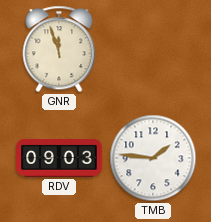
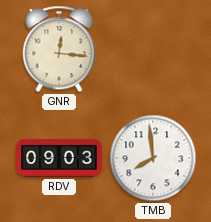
GNR: 11:57 -> 12:16 (59, 49)
TMB: 1:46 -> 7:59 (153, 158)
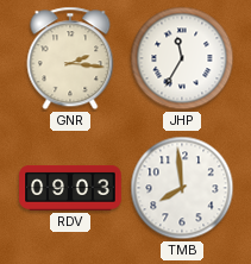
GNR: 12:16 -> 2:16 (70, 58)
JHP: none -> 11:35 (182, 58)
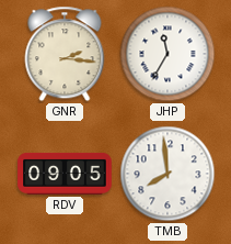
RDV: 09:03 -> 09:05 (65, 174)
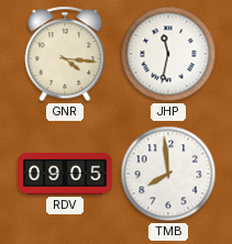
GNR: 2:16 -> 4:16 (65, 54)
JHP: 11:35 -> 11:32 (168, 54)
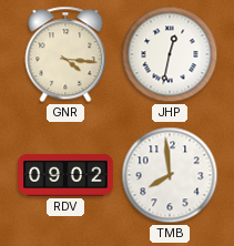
JHP: 11:32 -> 12:32 (170, 54)
RDV: 09:05 -> 09:02 (65, 175)
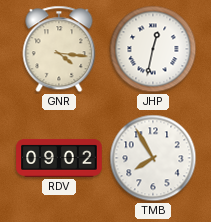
TMB: 7:59 -> 7:55 (153, 158)
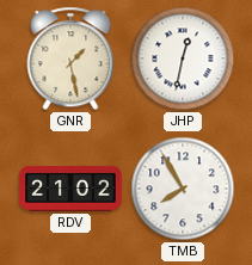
GNR: 4:16 -> 1:28 (70, 58)
RDV: 09:02 -> 21:02 (70, 189)
